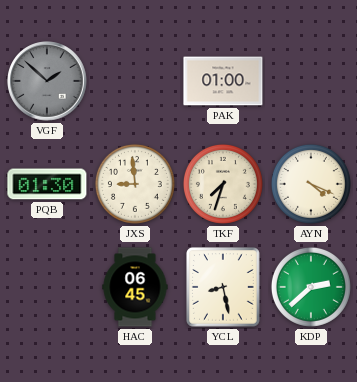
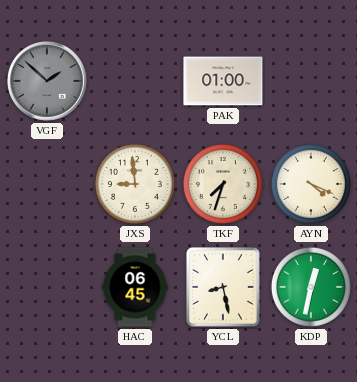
PQB: 01:30 -> none (47, 184)
KDP: 2:38 -> 12:32 (311, 287)
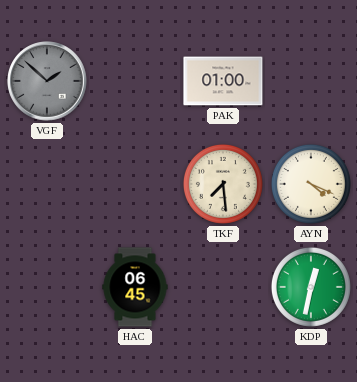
JXS: 8:59 -> none (135, 184)
TKF: 7:33 -> 7:29 (223, 184)
YCL: 8:28 -> none (224, 288)
